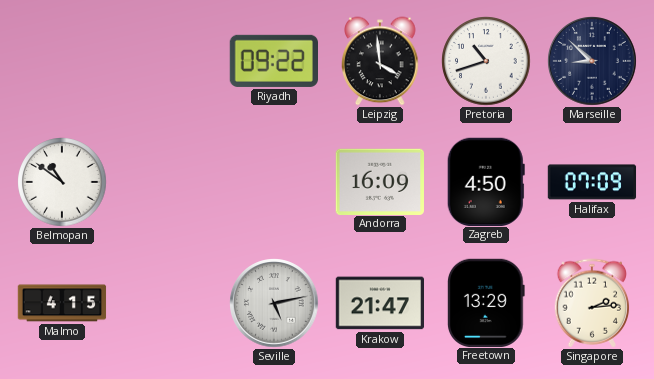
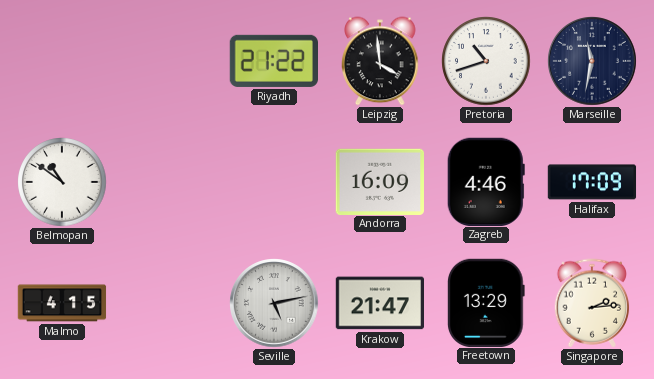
Riyadh: 09:22 -> 21:22 (273, 61)
Marseille: 8:52 -> 11:32 (592, 61)
Zagreb: 4:50 -> 4:46 (486, 181)
Halifax: 07:09 -> 17:09 (592, 182)
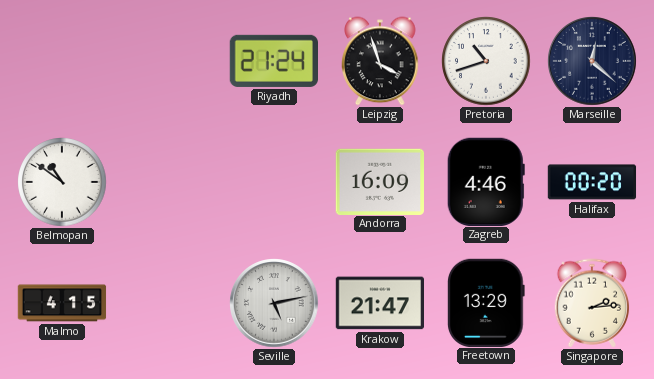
Riyadh: 21:22 -> 21:24 (273, 61)
Leipzig: 3:59 -> 3:57 (380, 61)
Marseille: 11:32 -> 12:22 (592, 61)
Halifax: 17:09 -> 00:20 (592, 182)
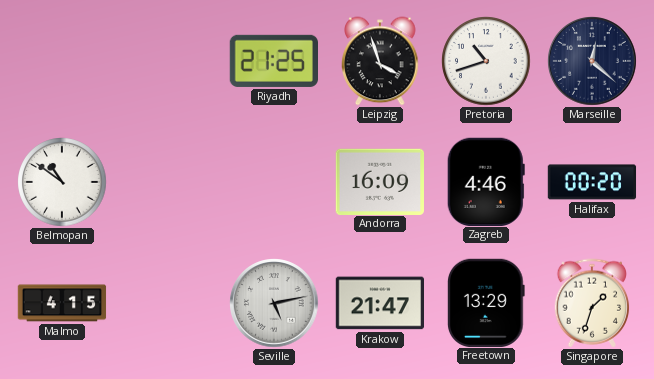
Riyadh: 21:24 -> 21:25 (273, 61)
Singapore: 2:14 -> 1:33 (592, 303)
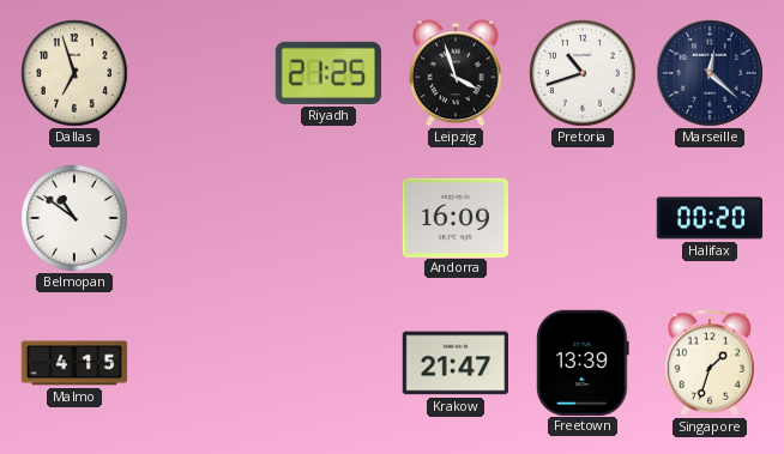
Dallas: none -> 6:57 (74, 73)
Zagreb: 4:46 -> none (486, 181)
Seville: 5:13 -> none (274, 303)
Freetown: 13:29 -> 13:39 (583, 362)
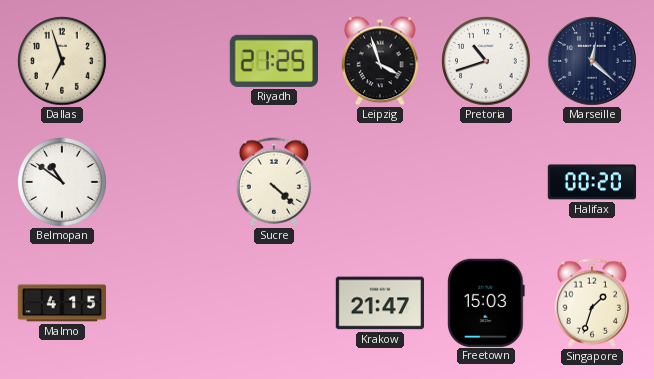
Sucre: none -> 4:22 (274, 182)
Andorra: 16:09 -> none (454, 217)
Freetown: 13:39 -> 15:03 (486, 302)
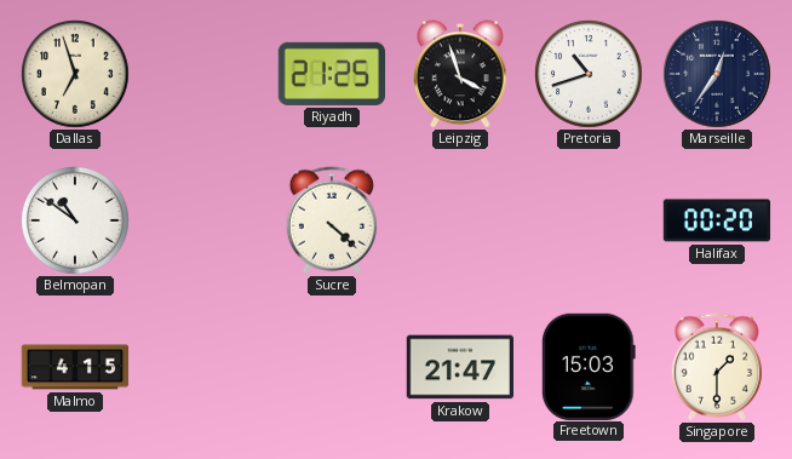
Marseille: 12:22 -> 12:36 (717, 74)
Singapore: 1:33 -> 1:30 (717, 367)
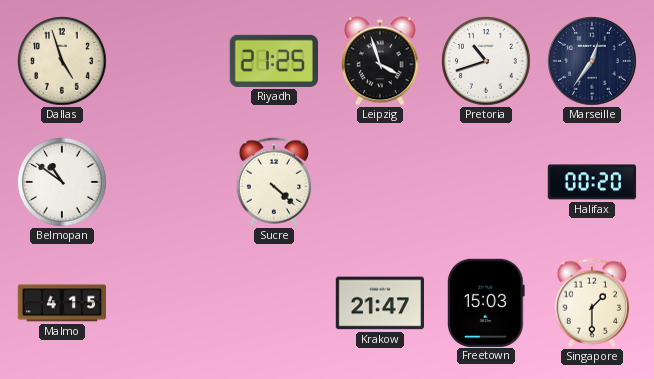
Dallas: 6:57 -> 4:57 (62, 61)
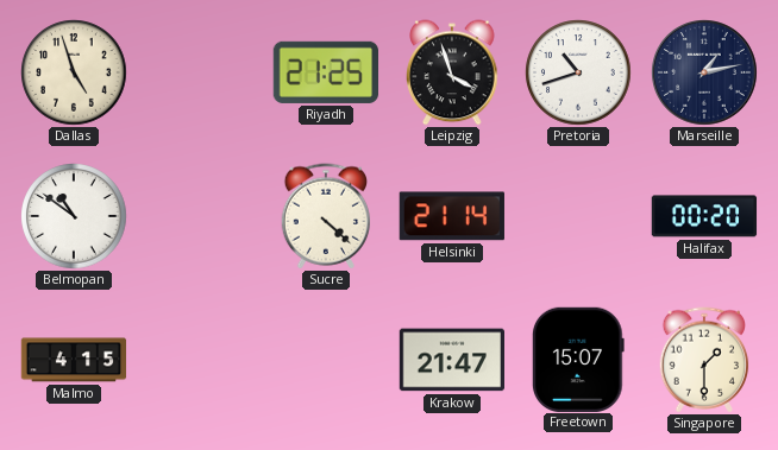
Marseille: 12:36 -> 1:13 (704, 72)
Helsinki: none -> 21:14 (452, 216)
Freetown: 15:03 -> 15:07 (578, 359)
